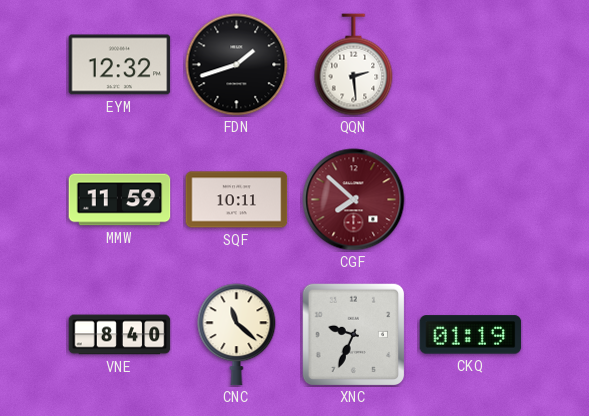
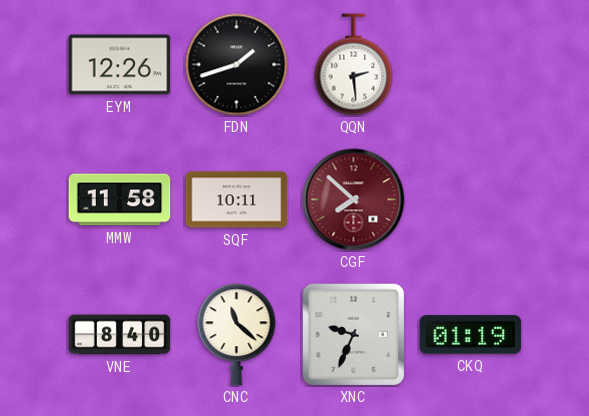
EYM: 12:32 -> 12:26 (120, 65)
MMW: 11:59 -> 11:58 (120, 200)
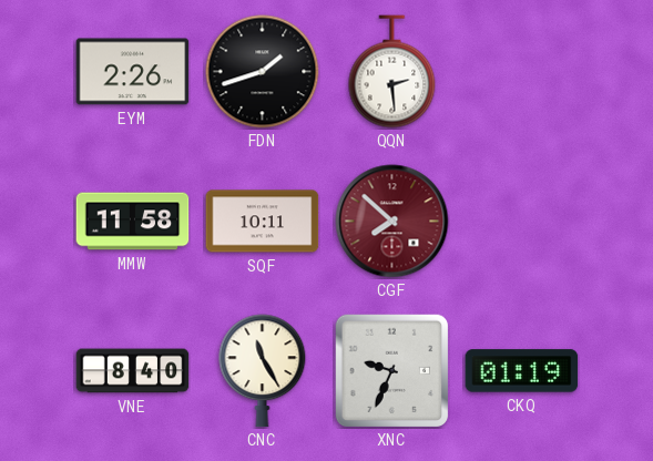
EYM: 12:26 -> 2:26 (133, 72)
CNC: 11:22 -> 11:25 (263, 371)
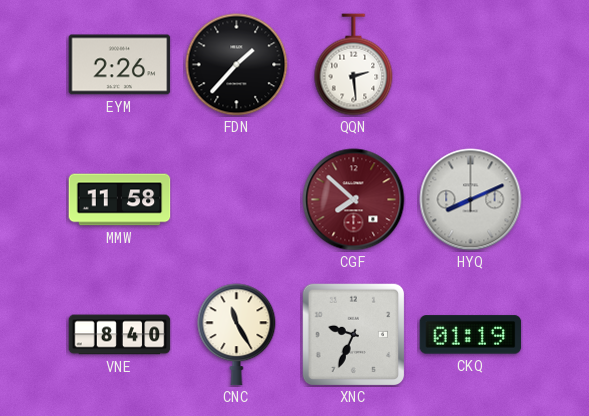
FDN: 1:42 -> 1:37 (237, 65)
SQF: 10:11 -> none (263, 222)
HYQ: none -> 8:11 (471, 200)
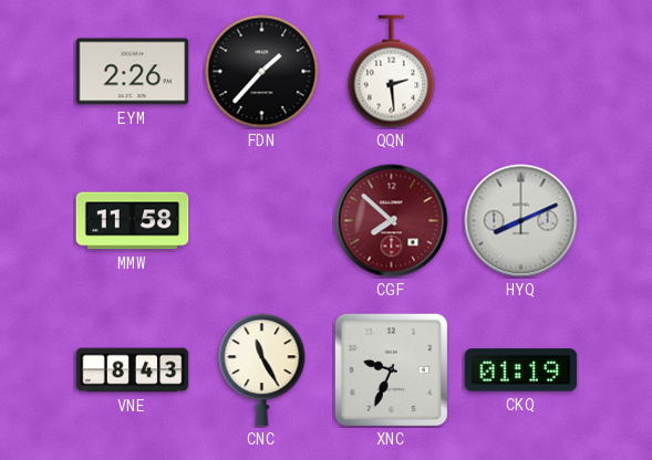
VNE: 8:40 -> 8:43 (133, 370)
